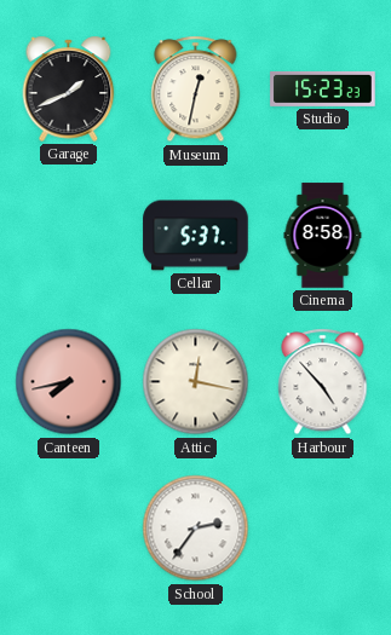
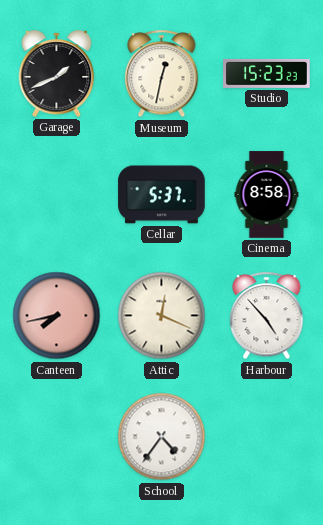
Attic: 12:17 -> 12:19 (162, 316)
School: 2:36 -> 4:36 (162, 437)
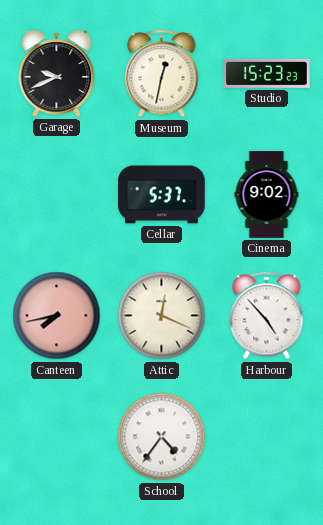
Garage: 1:41 -> 9:41 (57, 73)
Cinema: 8:58 -> 9:02 (267, 195)
